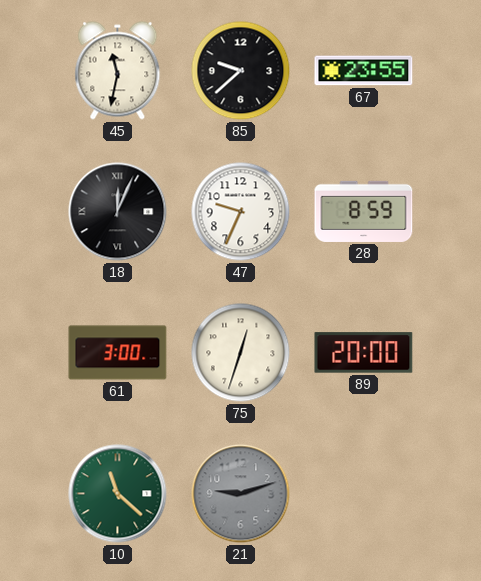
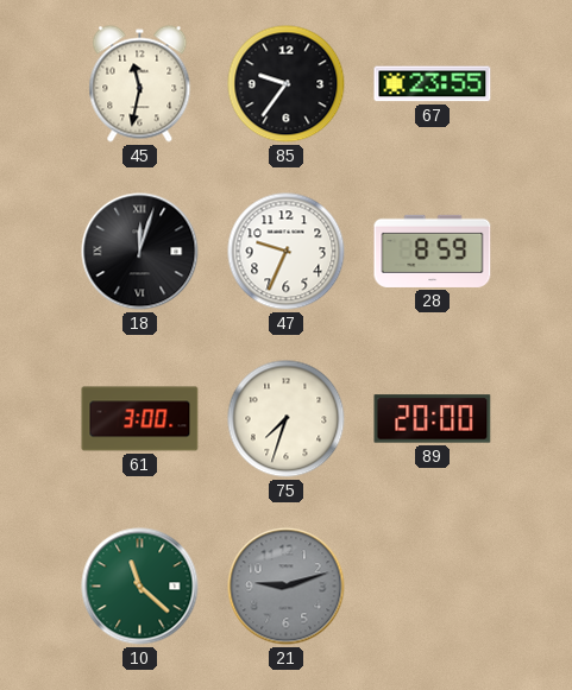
85: 9:38 -> 9:36 (287, 84)
18: 12:04 -> 12:03 (140, 252)
75: 12:33 -> 7:33 (287, 419)
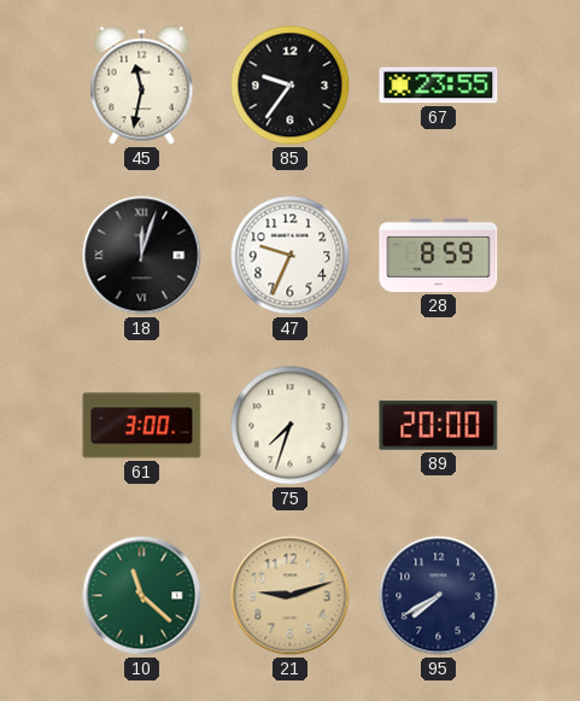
21 dial: grey -> champagne (291, 596)
95: none -> 7:40 (439, 596)
